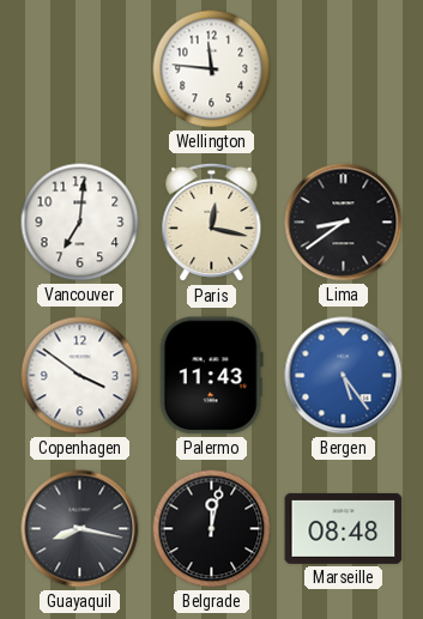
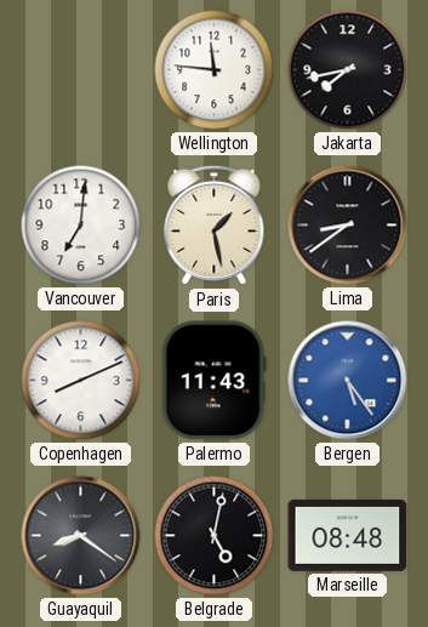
Jakarta: none -> 7:43 (348, 70)
Paris: 12:17 -> 1:28 (215, 226)
Copenhagen: 3:51 -> 8:11 (81, 381)
Guayaquil: 8:17 -> 8:21 (81, 536)
Belgrade: 12:02 -> 5:02 (215, 536)
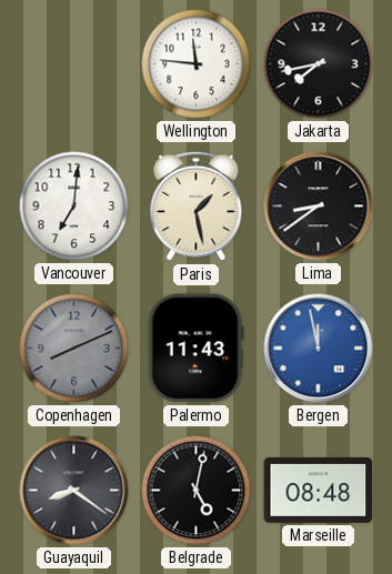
Copenhagen dial: white -> grey (74, 349)
Bergen: 5:24 -> 11:58 (319, 349)
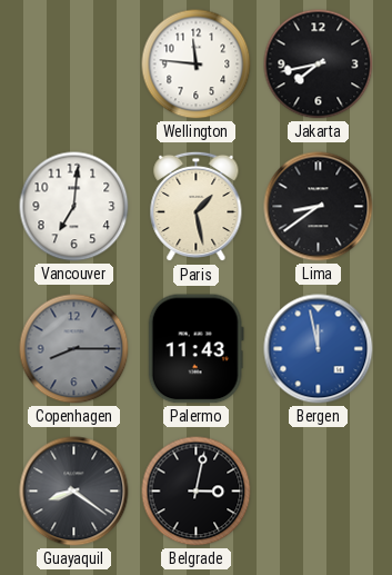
Copenhagen: 8:11 -> 8:15 (74, 349)
Belgrade: 5:02 -> 3:02 (197, 492)
Marseille: 08:48 -> none (319, 490)
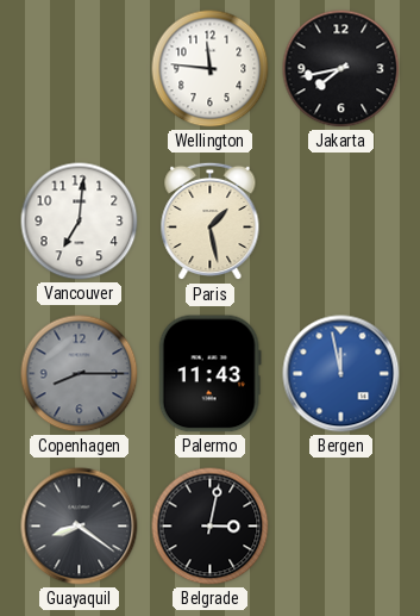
Lima: 8:39 -> none (319, 207)
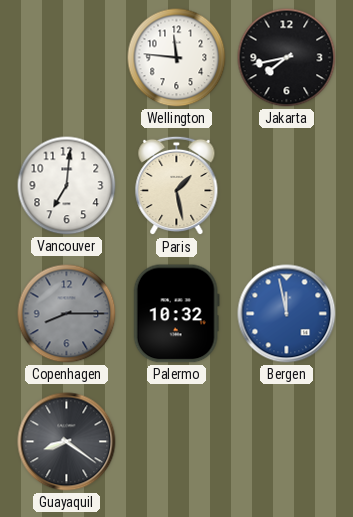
Palermo: 11:43 -> 10:32 (176, 314)
Belgrade: 3:02 -> none (211, 527)
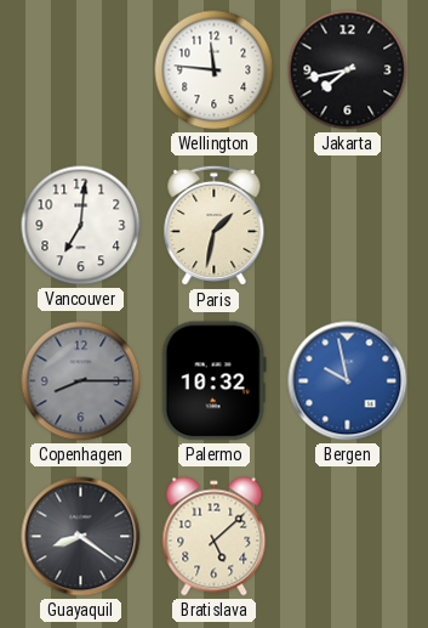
Paris: 1:28 -> 1:32 (215, 226)
Bergen: 11:58 -> 9:58 (348, 381)
Bratislava: none -> 5:08 (215, 537)
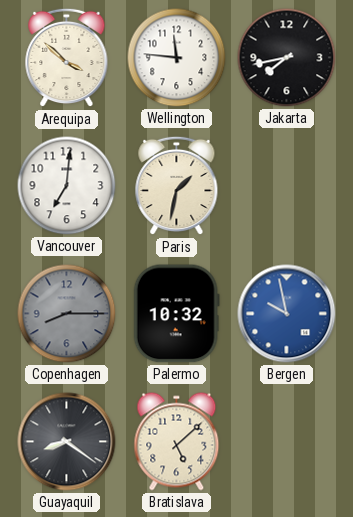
Arequipa: none -> 3:52 (67, 58)
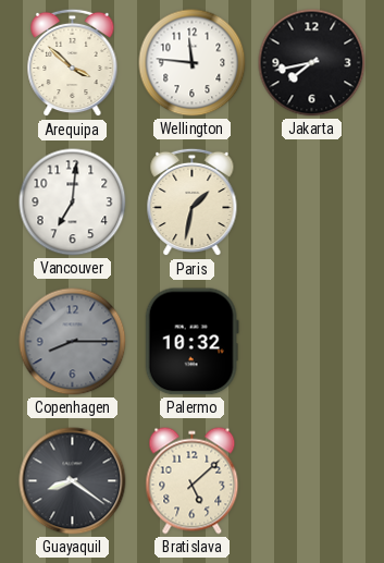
Bergen: 9:58 -> none (287, 314)
